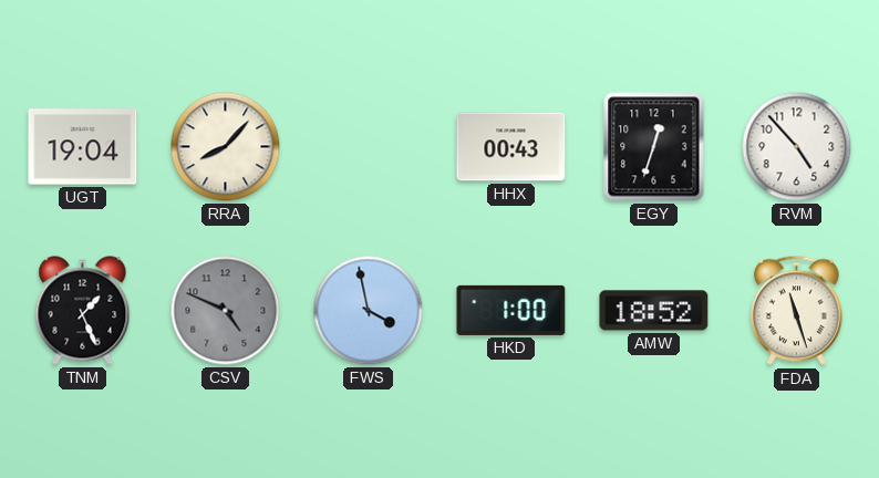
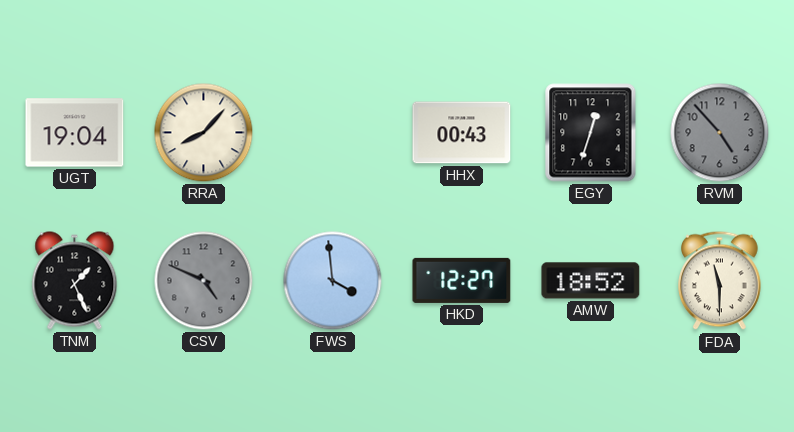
RVM dial: white -> grey (720, 133)
FWS: 3:58 -> 3:59 (333, 281)
HKD: 1:00 -> 12:27 (462, 280)
FDA: 11:27 -> 11:30 (720, 281)
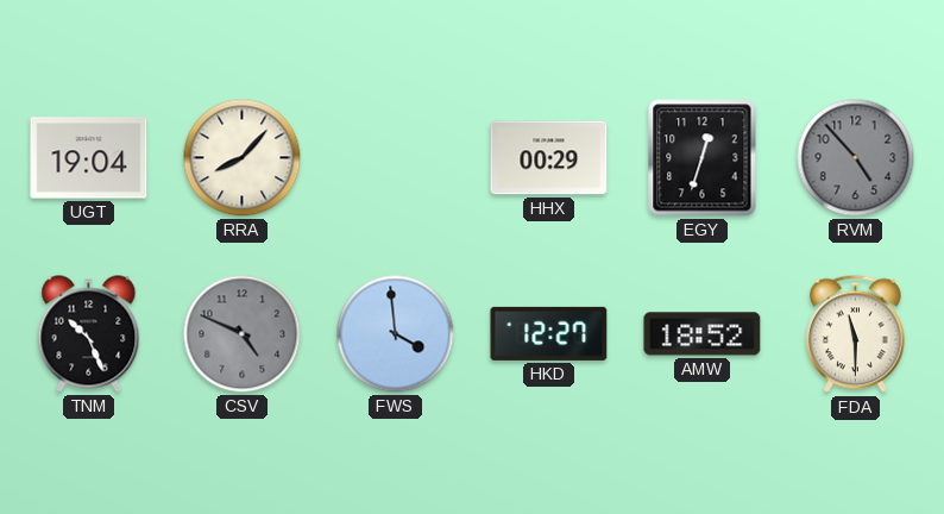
HHX: 00:43 -> 00:29 (549, 158)
TNM: 1:26 -> 10:26 (89, 334)
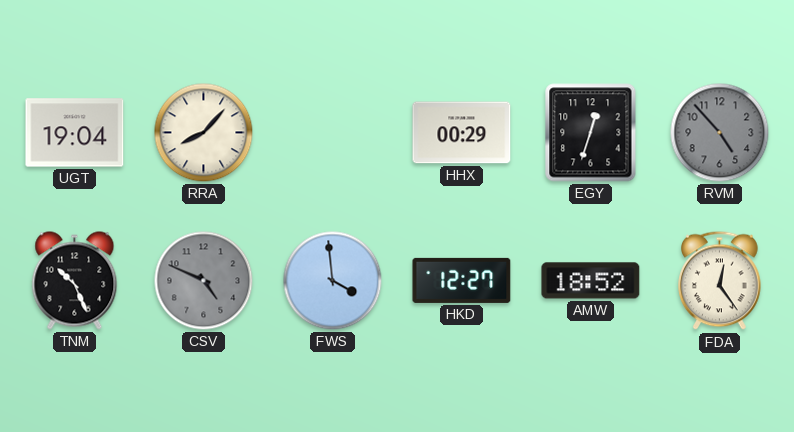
FDA: 11:30 -> 12:24 (720, 281)
